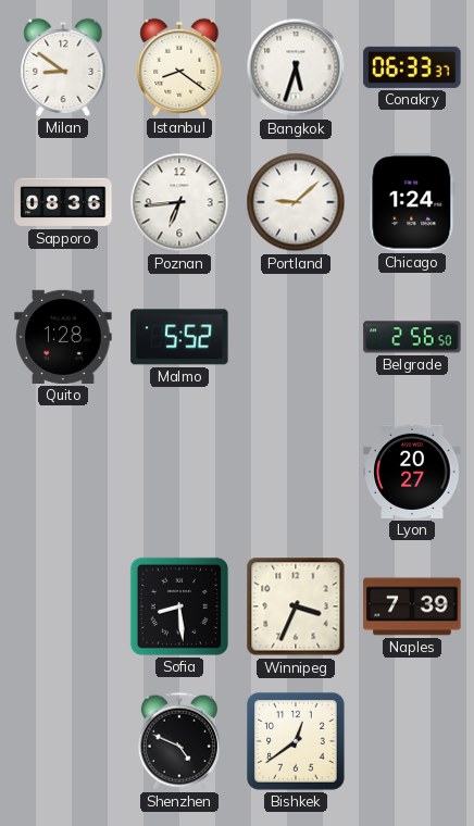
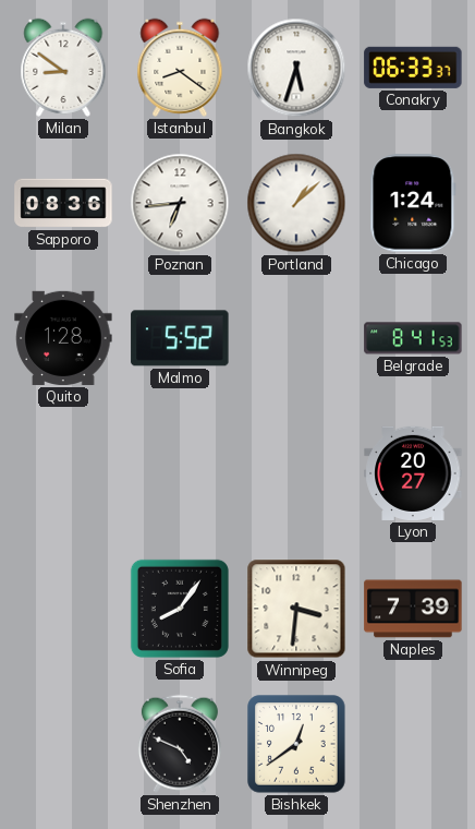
Portland: 9:08 -> 1:08 (296, 203)
Belgrade: 2:56 -> 8:41 (413, 338)
Sofia: 8:29 -> 8:06 (180, 609)
Winnipeg: 3:34 -> 3:31 (296, 609)
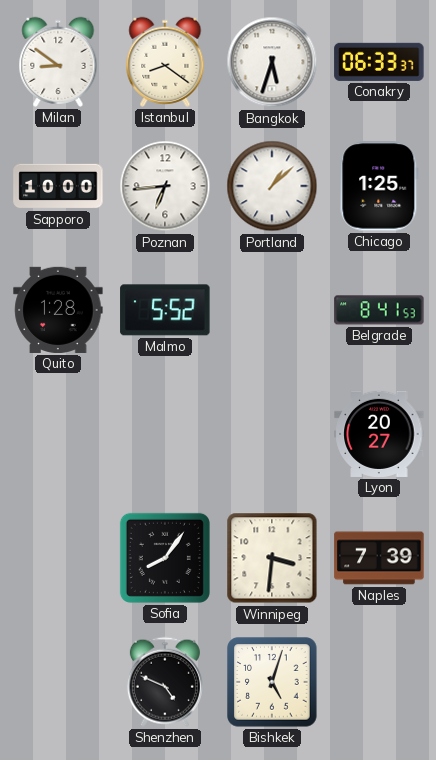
Sapporo: 08:36 -> 10:00 (58, 186)
Chicago: 1:24 -> 1:25 (379, 186)
Bishkek: 12:39 -> 5:03 (272, 682)
